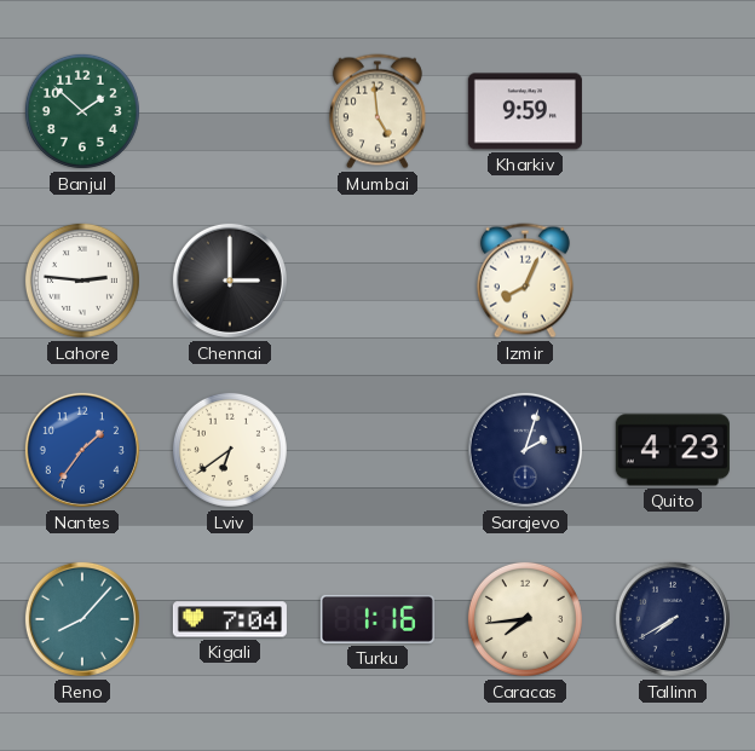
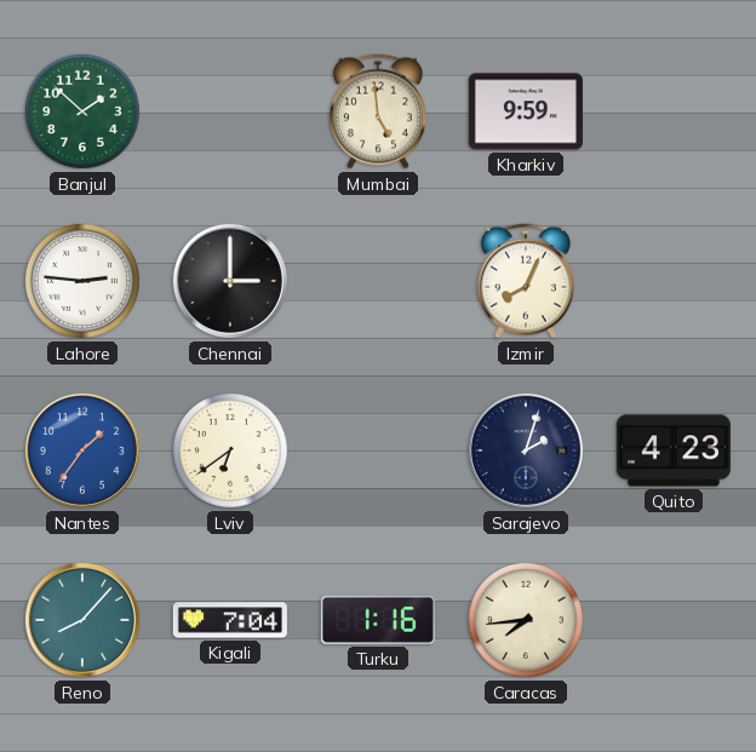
Tallinn: 7:40 -> none (673, 619)
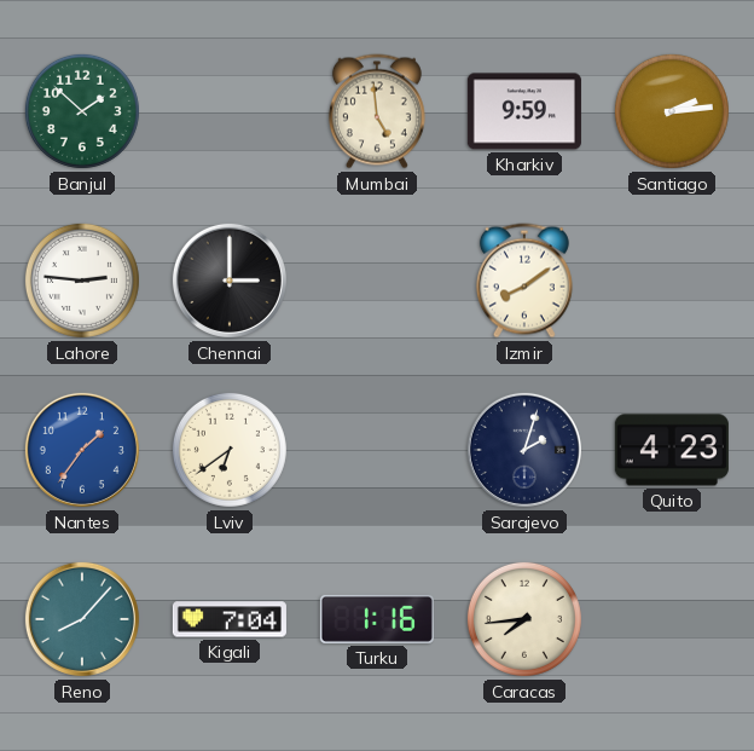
Santiago: none -> 2:14 (672, 111)
Izmir: 8:04 -> 8:09 (524, 281)
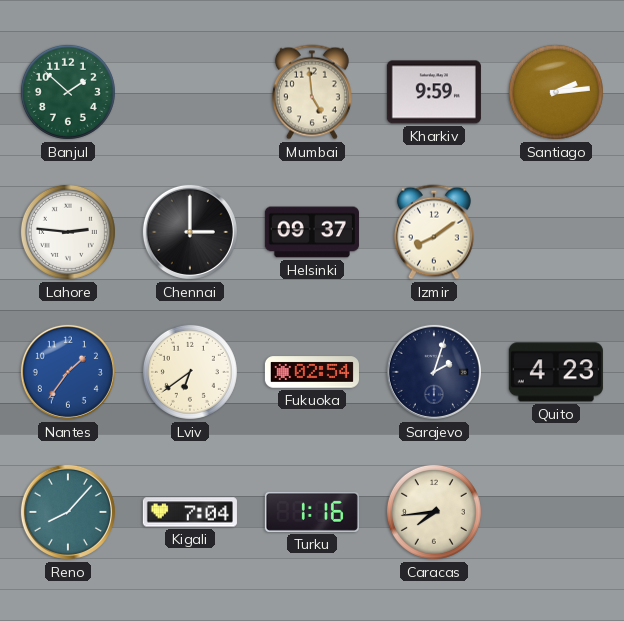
Helsinki: none -> 09:37 (312, 232)
Fukuoka: none -> 02:54 (312, 372)
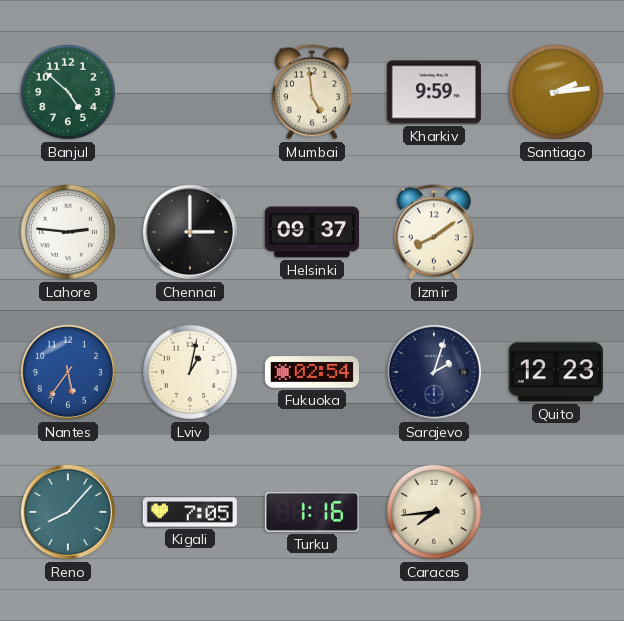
Banjul: 1:52 -> 4:52 (68, 92)
Nantes: 1:36 -> 5:36 (68, 372)
Lviv: 6:39 -> 1:02 (190, 372)
Quito: 4:23 -> 12:23 (556, 372)
Kigali: 7:04 -> 7:05 (190, 512)
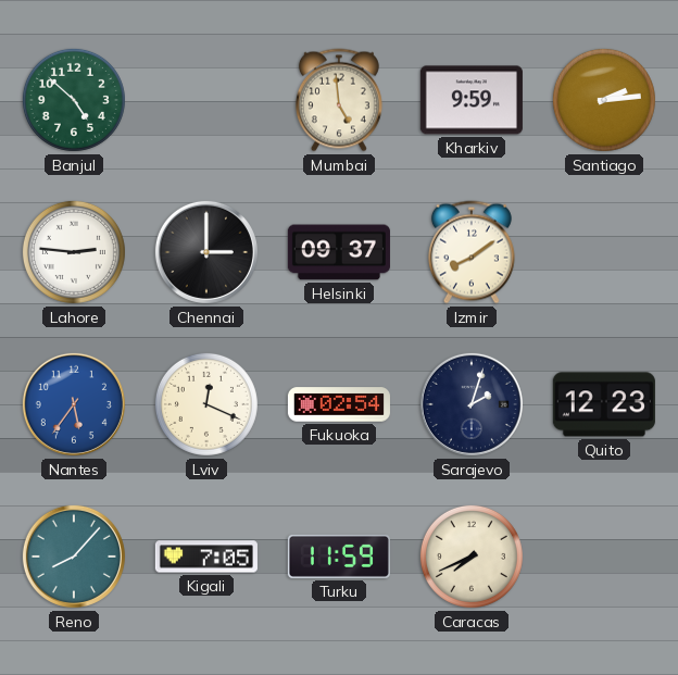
Lviv: 1:02 -> 12:19 (206, 404)
Turku: 1:16 -> 11:59 (339, 557)
Caracas: 7:44 -> 7:41 (472, 557)
